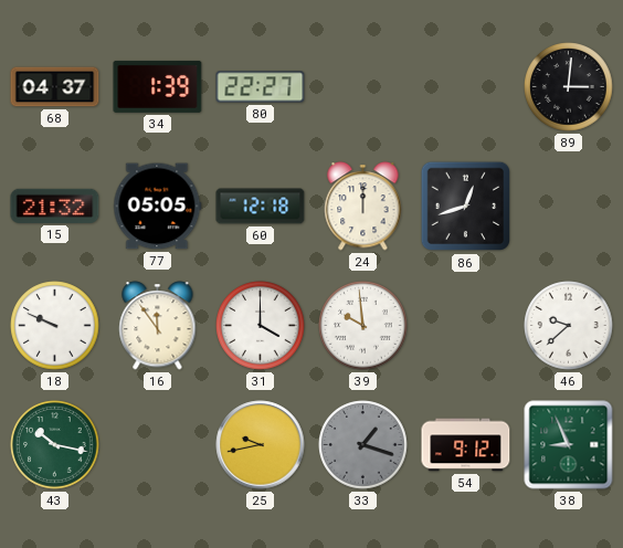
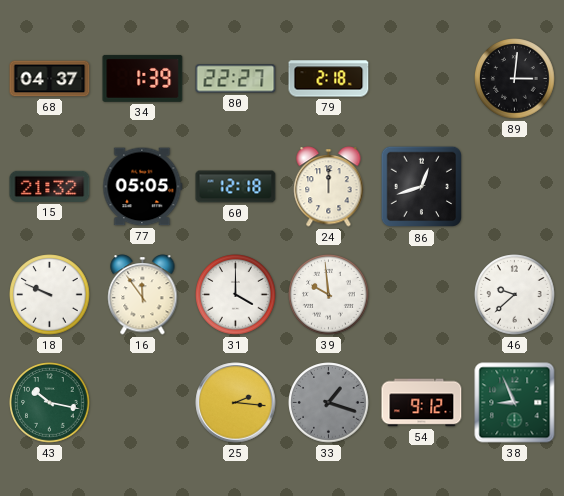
79: none -> 2:18 (329, 79)
25: 9:43 -> 2:16 (236, 403)
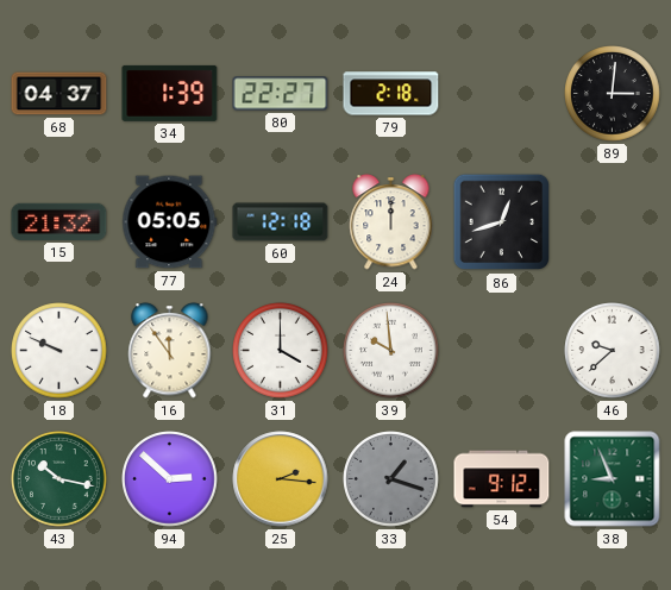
94: none -> 2:52 (170, 479)
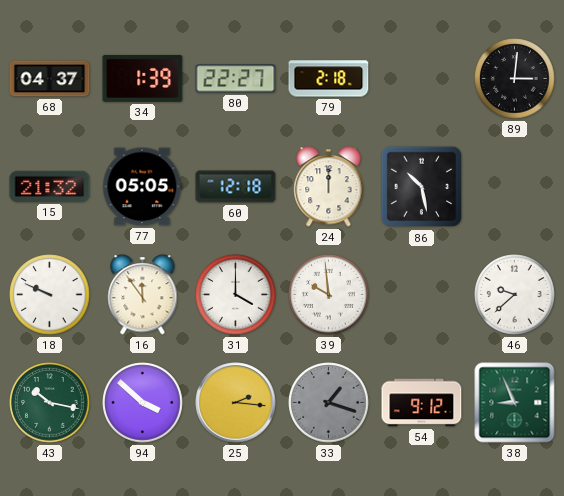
86: 12:42 -> 10:28 (422, 187)
94: 2:52 -> 3:52 (143, 403)
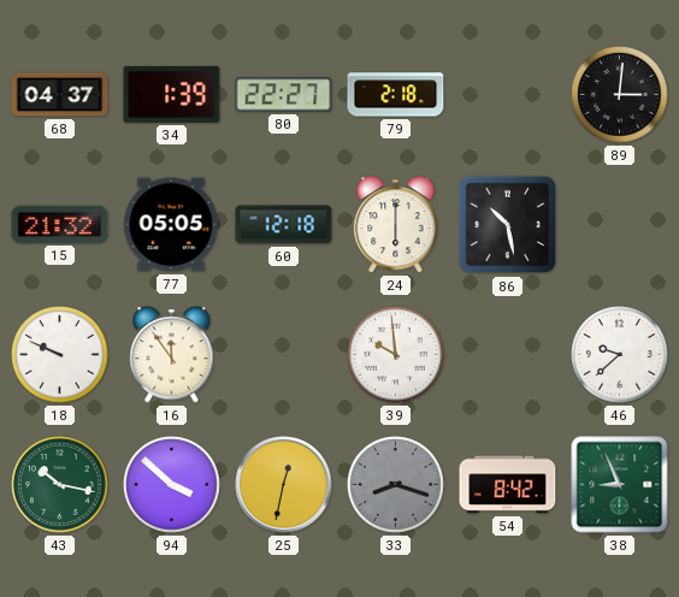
24: 12:00 -> 6:00 (396, 225)
31: 4:00 -> none (236, 295)
25: 2:16 -> 12:32 (284, 485)
33: 1:18 -> 8:18 (396, 485)
54: 9:12 -> 8:42 (508, 485)
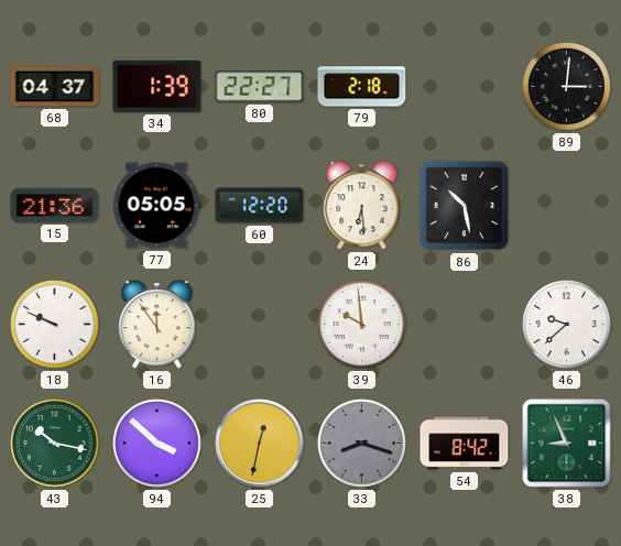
15: 21:32 -> 21:36 (55, 205)
60: 12:18 -> 12:20 (260, 206)
24: 6:00 -> 6:29 (362, 206)
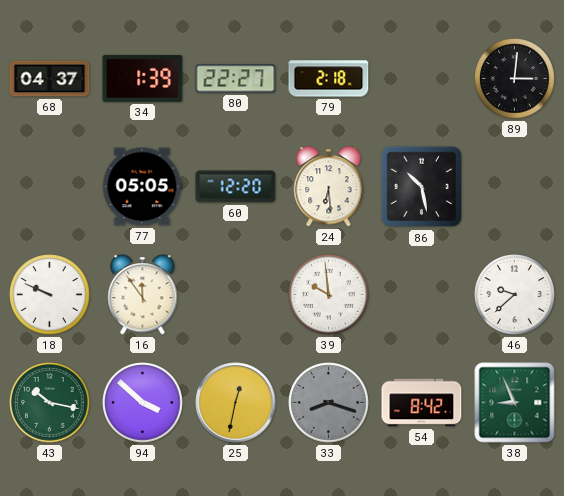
15: 21:36 -> none (55, 205)
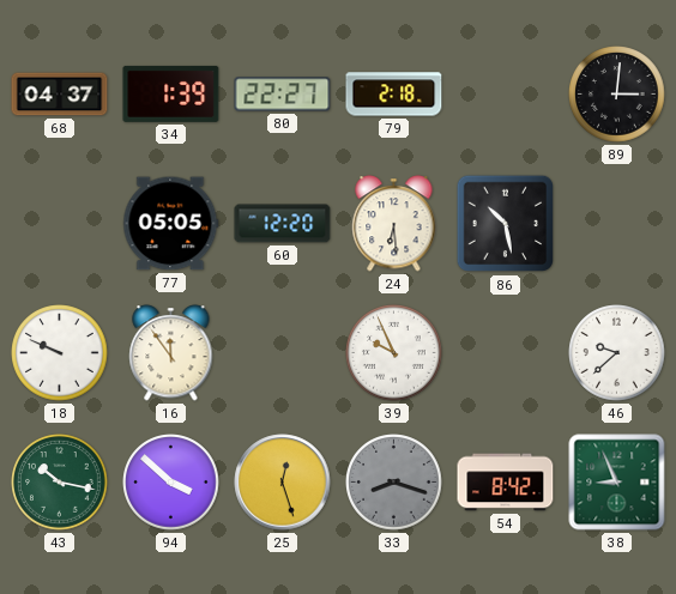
39: 9:59 -> 9:56 (394, 353)
25: 12:32 -> 12:27 (283, 483)
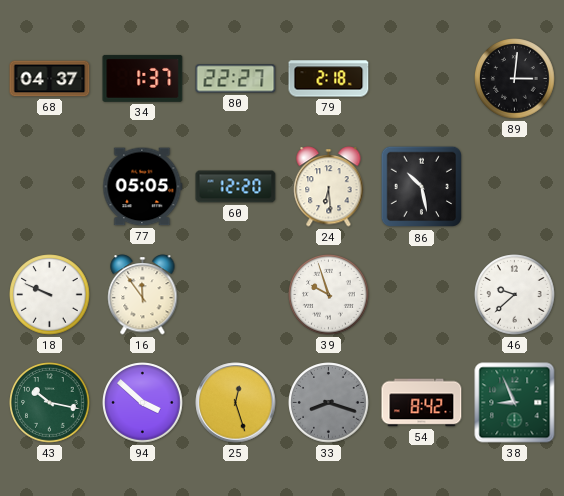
34: 1:39 -> 1:37 (143, 78)
39: 9:56 -> 9:57 (329, 295)
